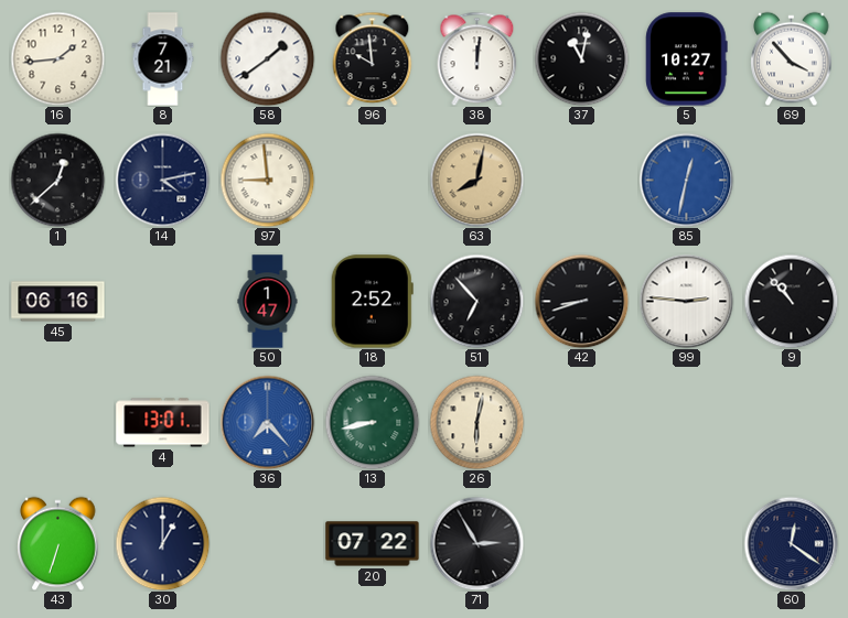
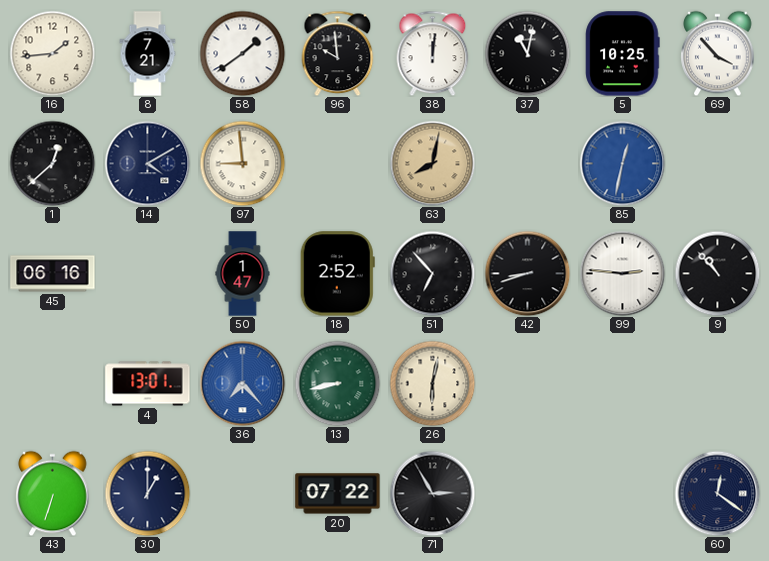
5: 10:27 -> 10:25 (623, 54)
14: 4:13 -> 4:10 (147, 163)
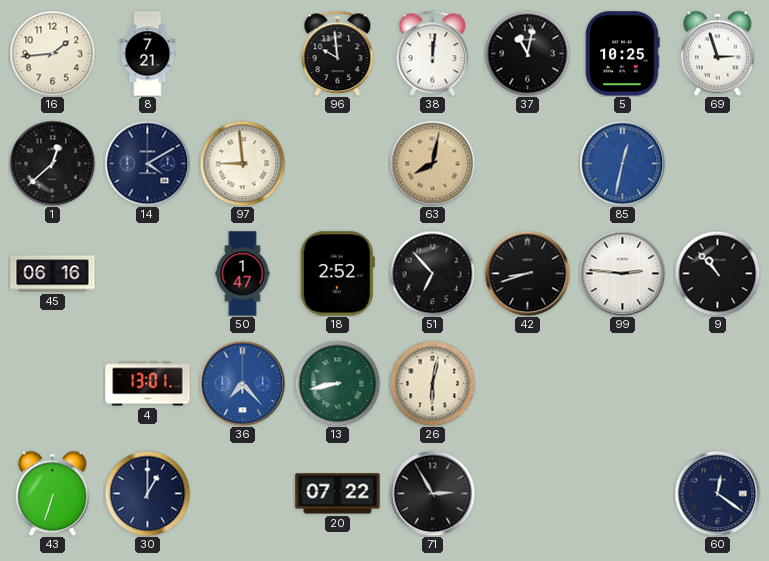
58: 1:39 -> none (242, 53)
69: 3:53 -> 2:57 (718, 53)
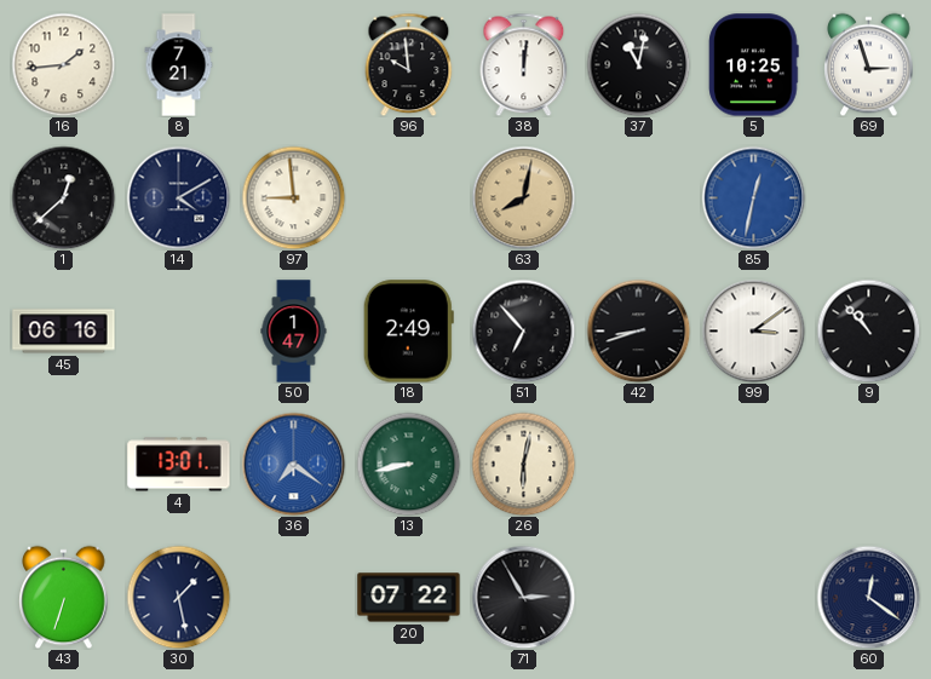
18: 2:52 -> 2:49 (408, 332)
99: 2:46 -> 3:09 (753, 330)
36: 7:23 -> 7:21 (293, 464)
30: 1:00 -> 1:28 (178, 597)
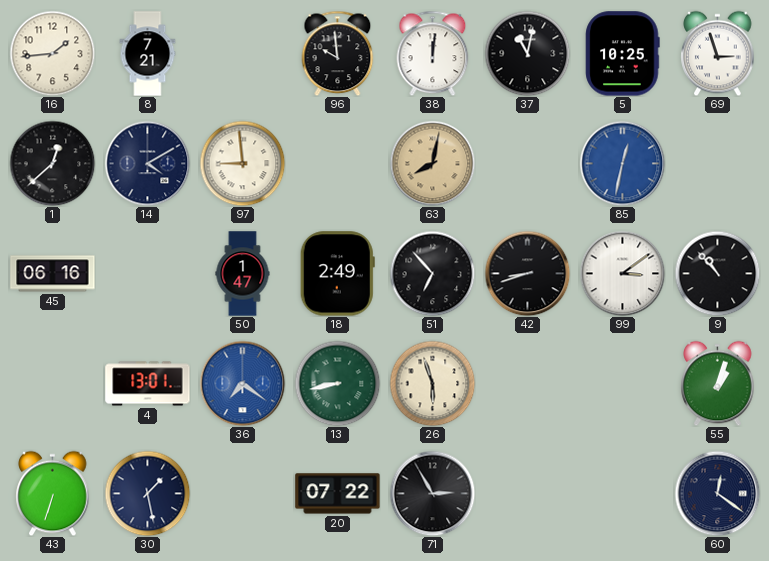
26: 6:02 -> 5:57 (432, 383)
55: none -> 1:03 (718, 383)
